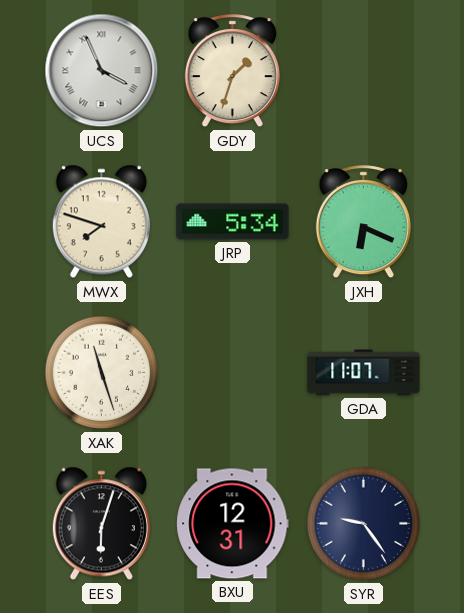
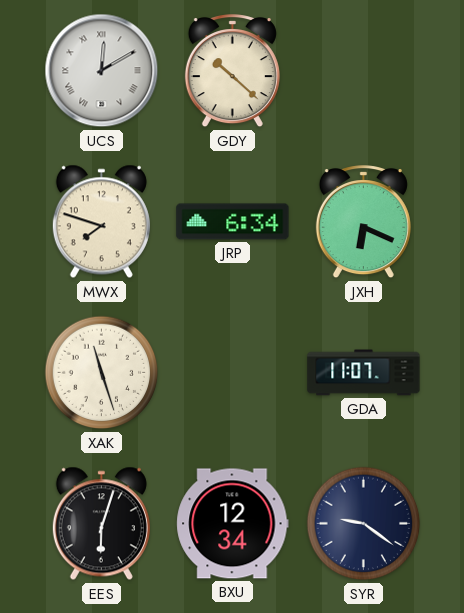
UCS: 3:56 -> 12:10 (102, 71)
GDY: 1:33 -> 10:22 (232, 71)
JRP: 5:34 -> 6:34 (233, 222)
BXU: 12:31 -> 12:34 (233, 524)
SYR: 9:24 -> 9:21 (364, 524)
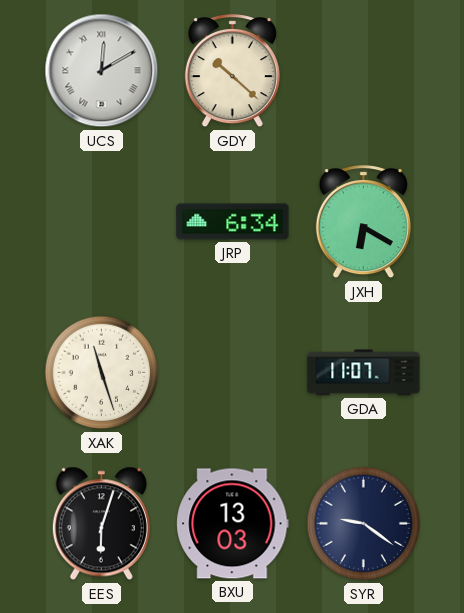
MWX: 7:48 -> none (101, 222)
JXH: 6:19 -> 6:20 (363, 222)
BXU: 12:34 -> 13:03 (233, 524)
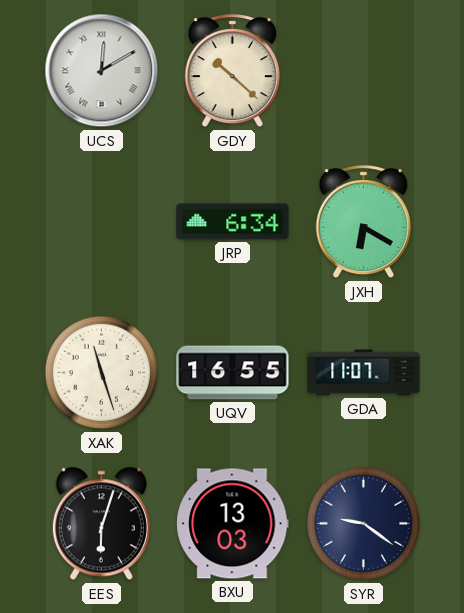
UQV: none -> 16:55 (233, 373)
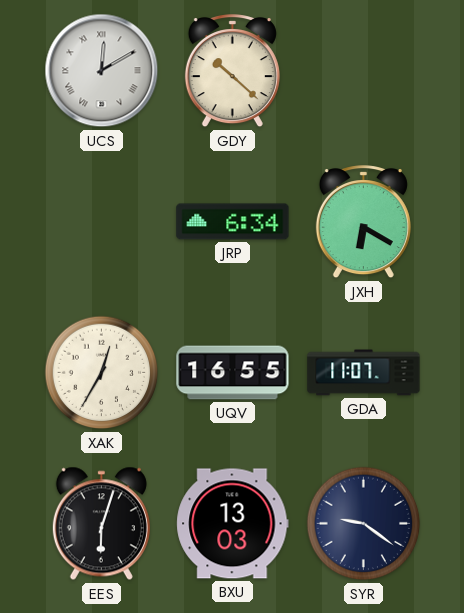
XAK: 11:27 -> 12:35 (102, 373)
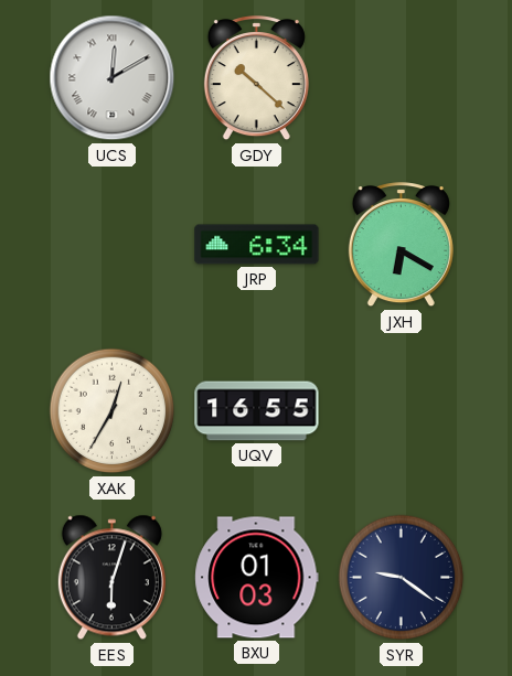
GDA: 11:07 -> none (364, 373)
BXU: 13:03 -> 01:03 (257, 578)
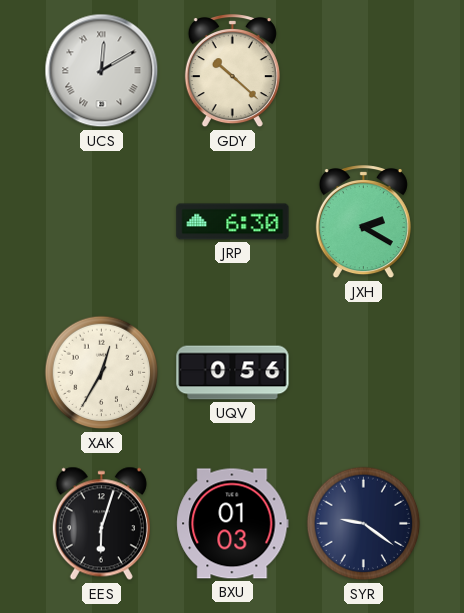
JRP: 6:34 -> 6:30 (233, 222)
JXH: 6:20 -> 2:20 (363, 222)
UQV: 16:55 -> 0:56 (233, 373)
